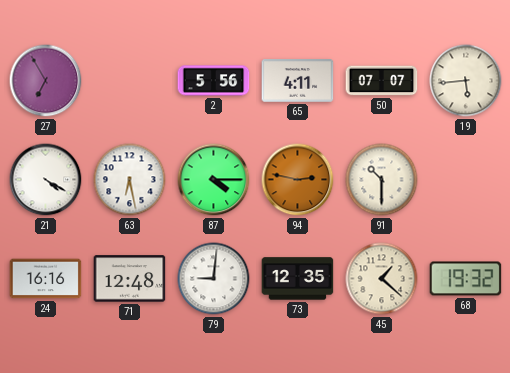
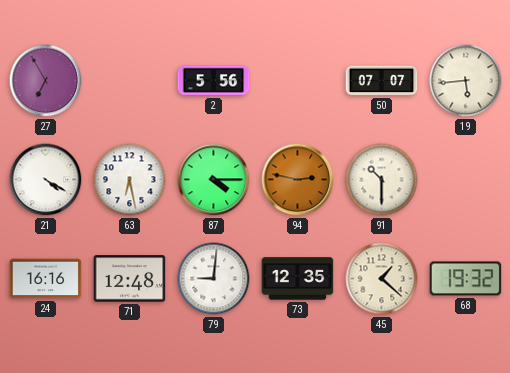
65: 4:11 -> none (298, 81)
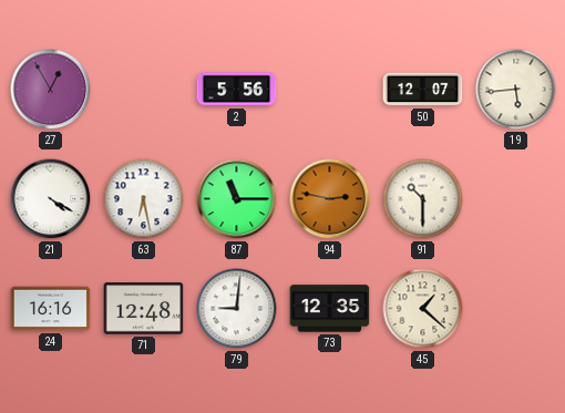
27: 6:55 -> 12:55 (51, 90)
50: 07:07 -> 12:07 (423, 90)
87: 4:15 -> 11:15 (237, 199)
68: 19:32 -> none (466, 279)
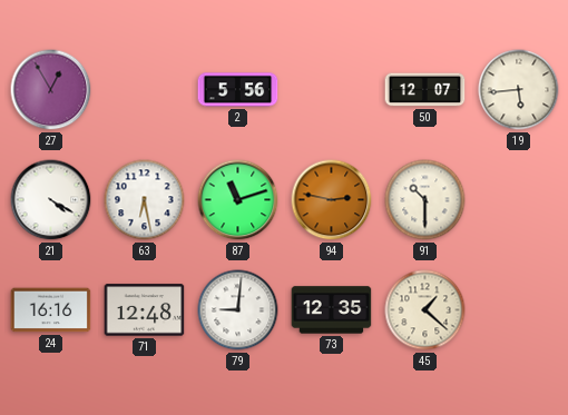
87: 11:15 -> 11:12 (238, 200)
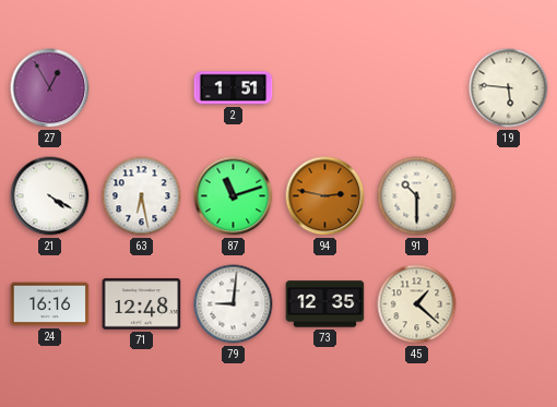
2: 5:56 -> 1:51 (234, 88)
50: 12:07 -> none (425, 90)
19: 5:44 -> 5:46 (509, 88)
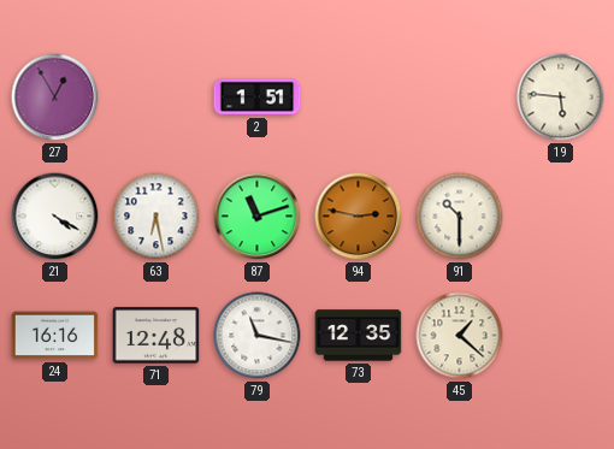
79: 9:01 -> 11:17 (258, 336)
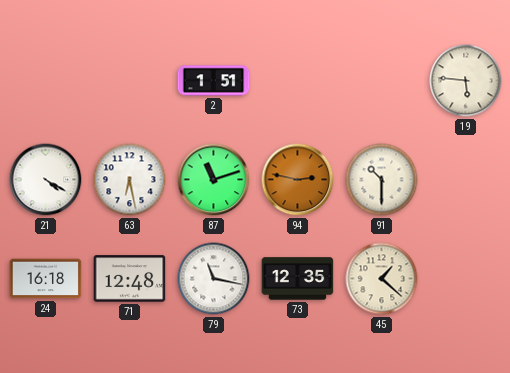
27: 12:55 -> none (55, 98)
24: 16:16 -> 16:18 (46, 279)
